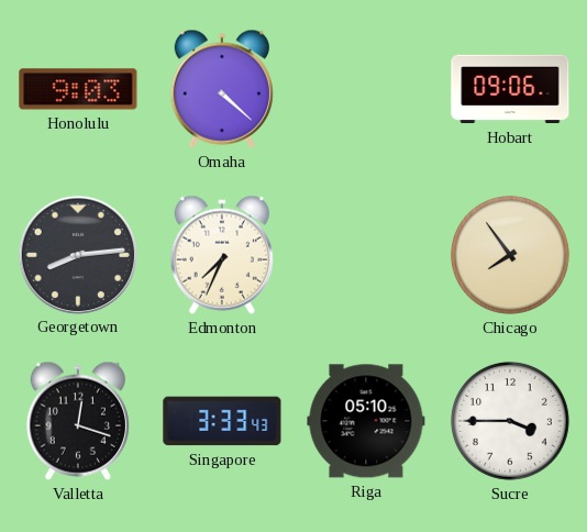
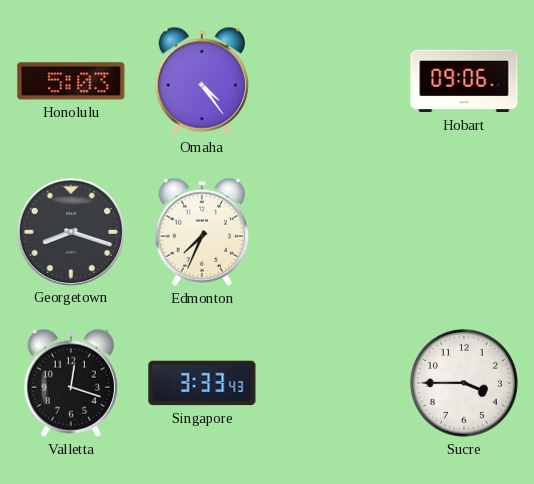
Honolulu: 9:03 -> 5:03 (71, 81)
Omaha: 4:22 -> 4:24 (202, 81)
Georgetown: 8:14 -> 8:18 (70, 231)
Chicago: 7:54 -> none (510, 255)
Riga: 05:10 -> none (366, 421)
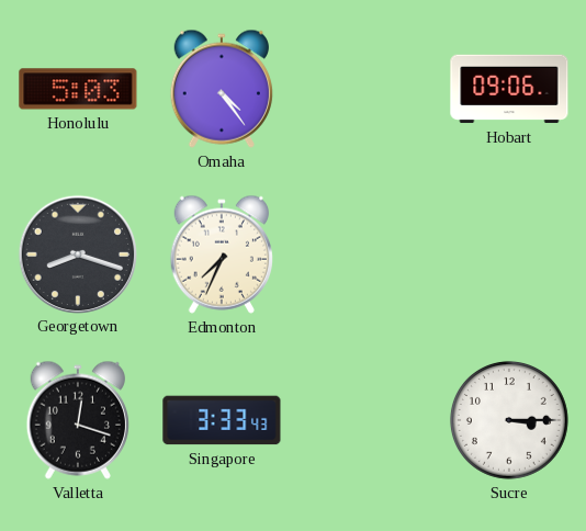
Sucre: 3:45 -> 3:15 (509, 420)
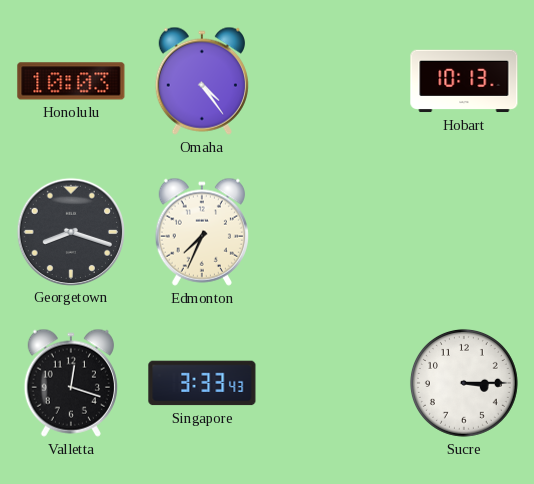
Honolulu: 5:03 -> 10:03 (71, 81)
Hobart: 09:06 -> 10:13 (464, 81)
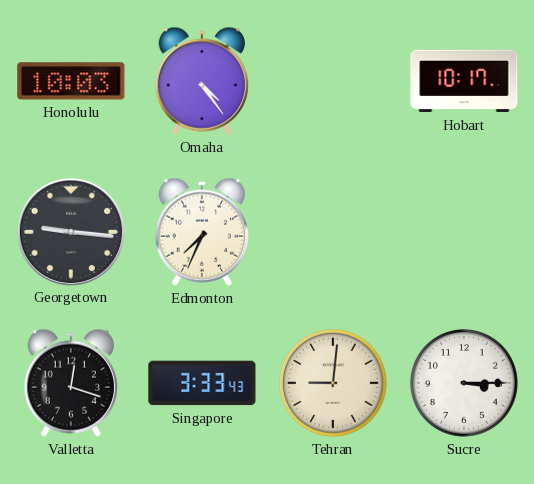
Hobart: 10:13 -> 10:17 (464, 81)
Georgetown: 8:18 -> 9:16 (70, 231)
Tehran: none -> 9:01 (333, 383)
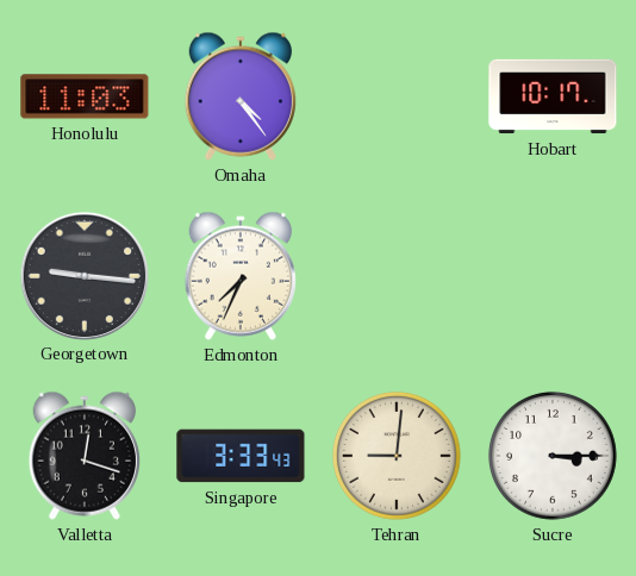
Honolulu: 10:03 -> 11:03 (85, 96)
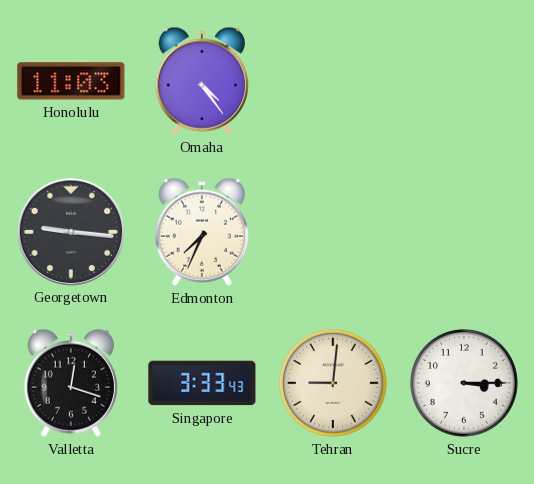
Hobart: 10:17 -> none (553, 96)
